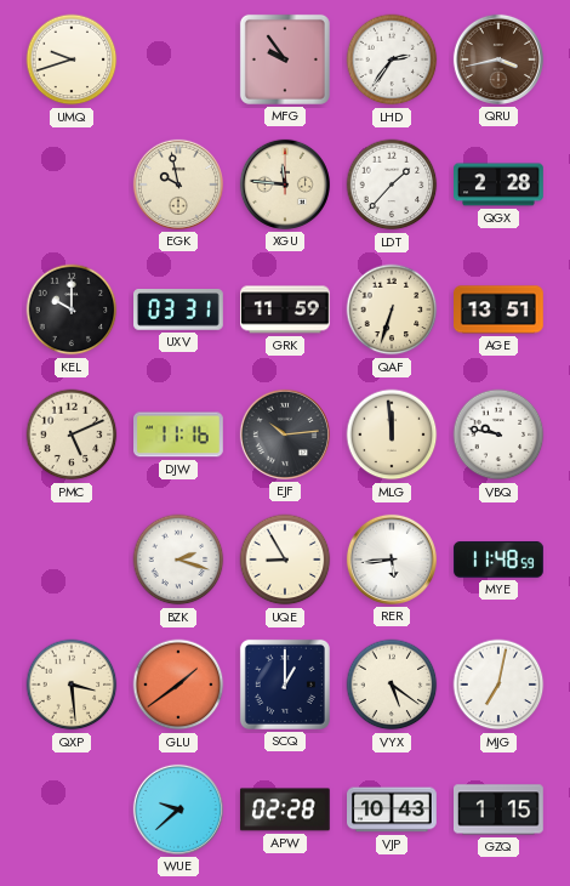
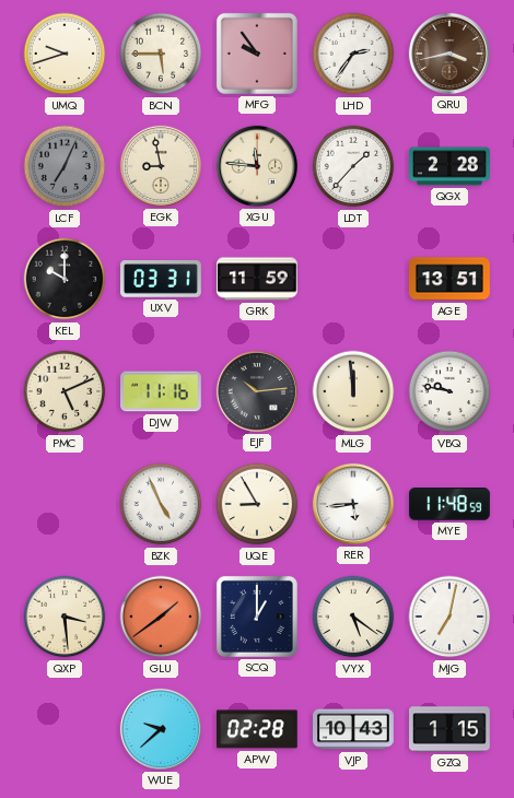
BCN: none -> 5:45 (161, 54)
LCF: none -> 7:04 (65, 166)
EGK: 9:58 -> 8:58 (161, 166)
QAF: 6:33 -> none (392, 309)
BZK: 2:18 -> 4:56 (161, 504)
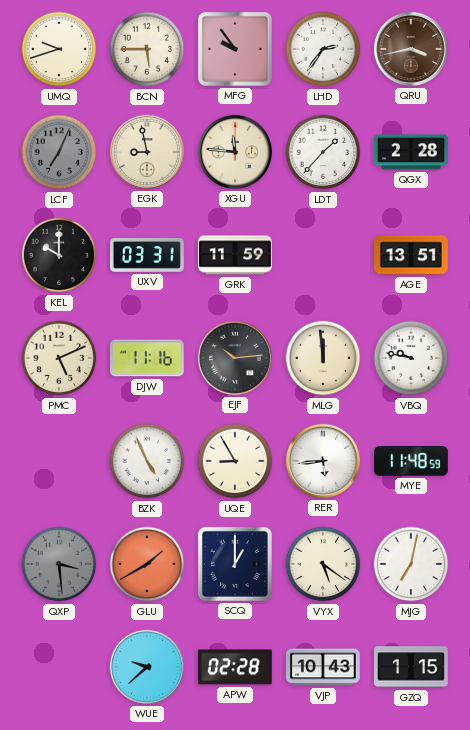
QXP dial: cream -> grey (59, 564)
GLU: 1:39 -> 1:40 (147, 564)
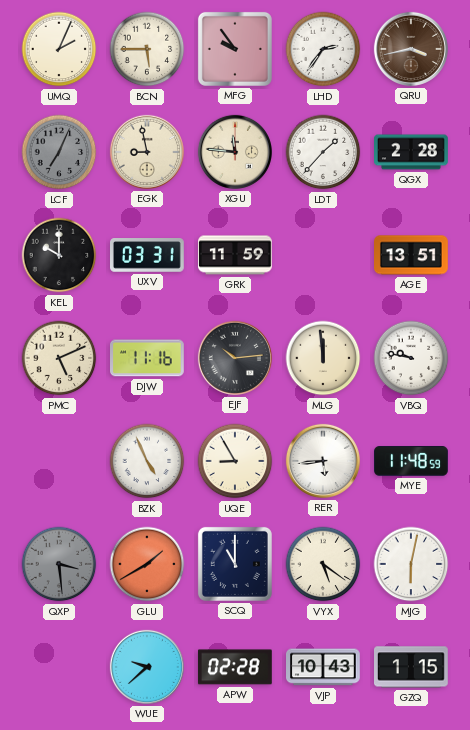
UMQ: 9:42 -> 2:04 (59, 49)
SCQ: 1:00 -> 11:00 (235, 564)
MJG: 7:02 -> 6:02 (411, 564)
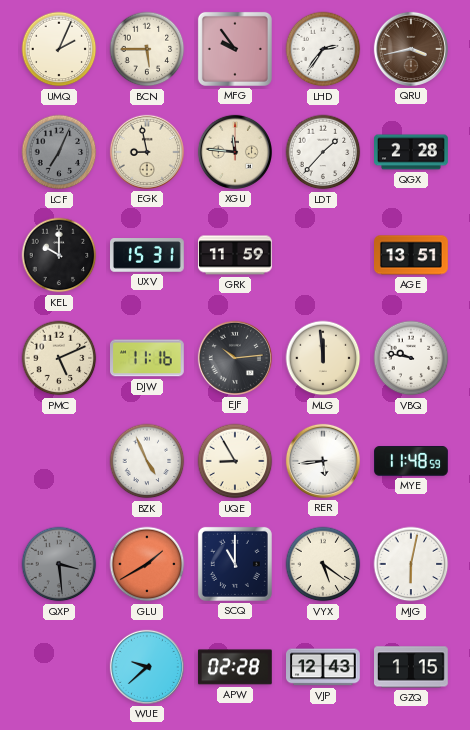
UXV: 03:31 -> 15:31 (148, 255)
VJP: 10:43 -> 12:43 (324, 667)
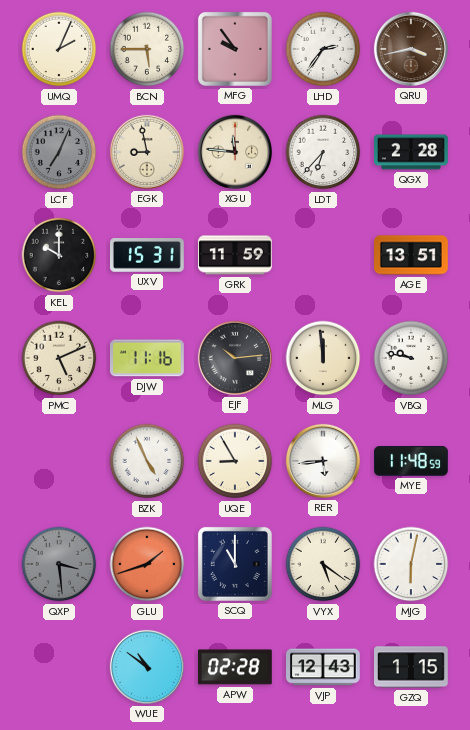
LDT: 1:37 -> 6:37 (323, 152)
GLU: 1:40 -> 1:42 (147, 564)
WUE: 9:38 -> 10:51 (147, 667)
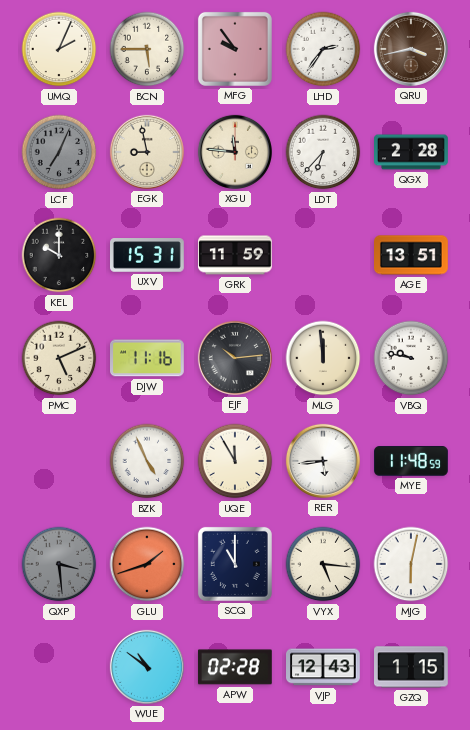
UQE: 8:55 -> 11:55 (235, 461)
VYX: 5:21 -> 5:16 (323, 564)
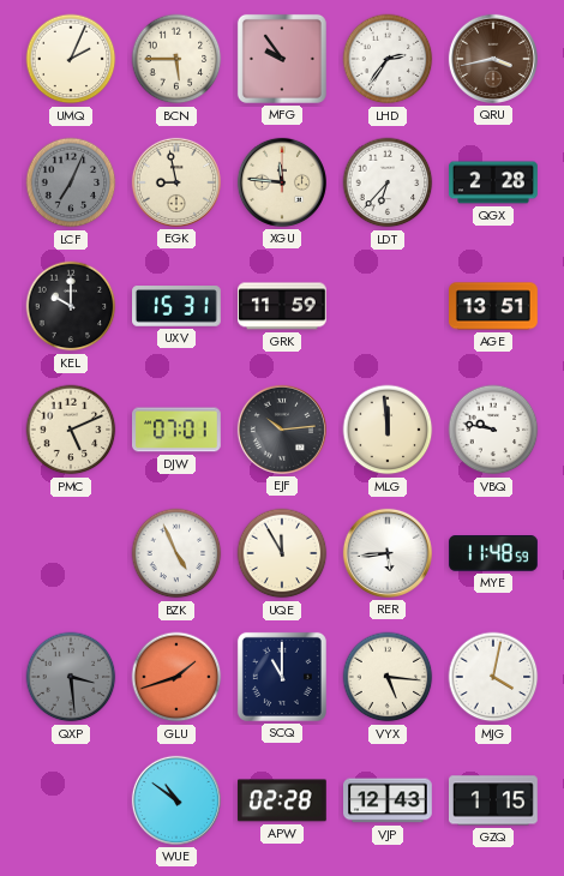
DJW: 11:16 -> 07:01 (178, 430)
MJG: 6:02 -> 4:02 (493, 677)
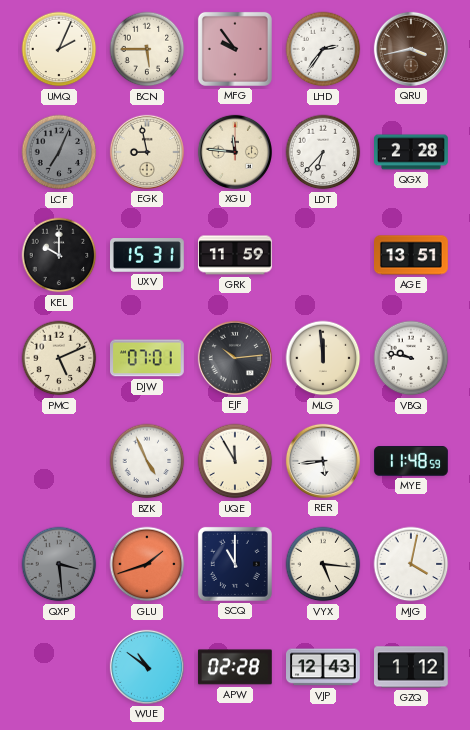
GZQ: 1:15 -> 1:12 (412, 667)
